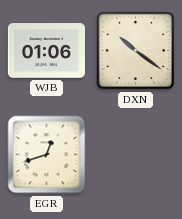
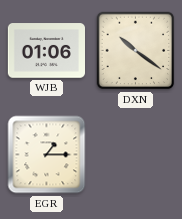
EGR: 12:42 -> 1:15 (47, 155)
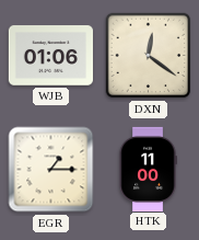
DXN: 10:21 -> 12:21 (149, 56)
HTK: none -> 11:00 (148, 169)
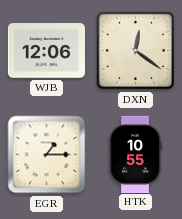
WJB: 01:06 -> 12:06 (46, 51)
HTK: 11:00 -> 10:55 (135, 154)
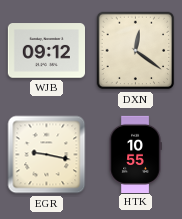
WJB: 12:06 -> 09:12 (46, 51)
EGR: 1:15 -> 9:17 (47, 155)
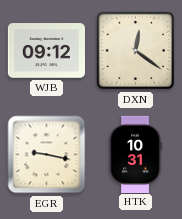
HTK: 10:55 -> 10:31 (135, 154)
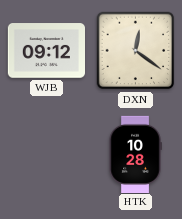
EGR: 9:17 -> none (47, 155)
HTK: 10:31 -> 10:28 (135, 154)
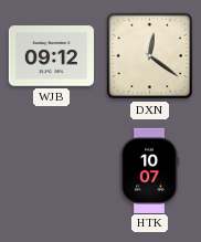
HTK: 10:28 -> 10:07 (149, 170)
